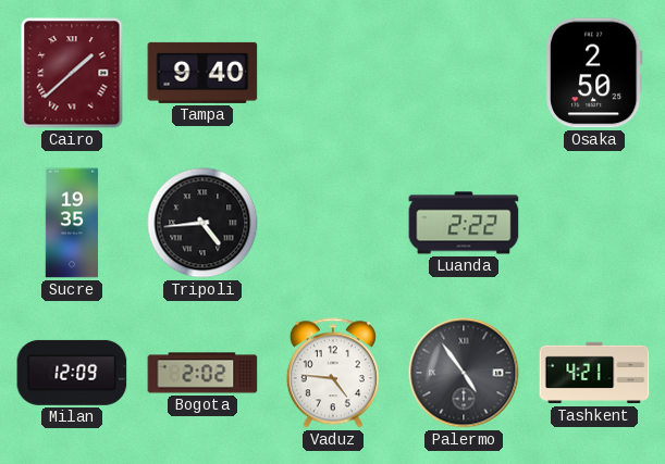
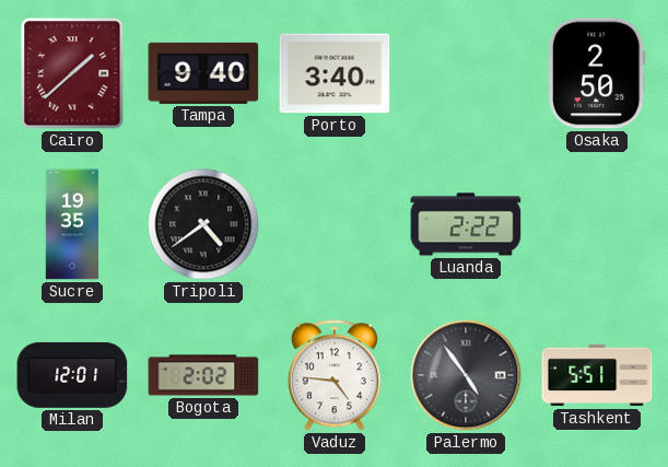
Porto: none -> 3:40 (335, 73)
Tripoli: 4:44 -> 4:39 (203, 224)
Milan: 12:09 -> 12:01 (72, 375)
Tashkent: 4:21 -> 5:51 (597, 375)
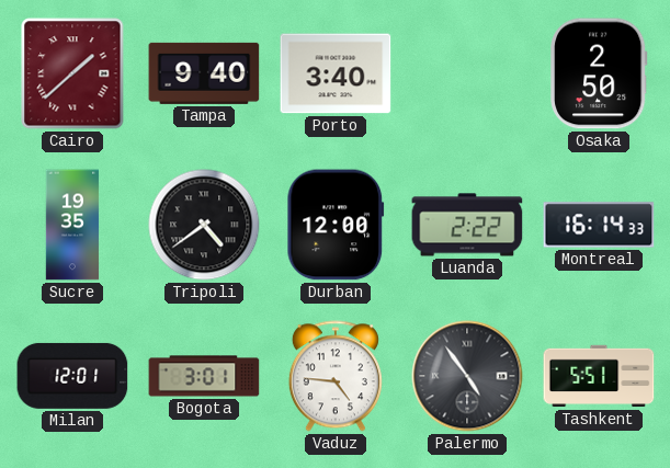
Durban: none -> 12:00 (336, 225)
Montreal: none -> 16:14 (599, 225)
Bogota: 2:02 -> 3:01 (204, 376)
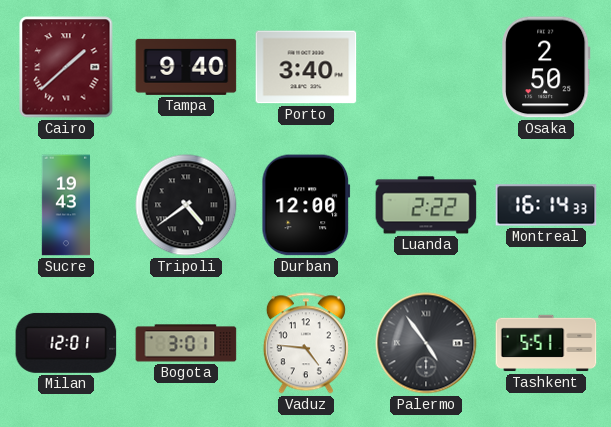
Sucre: 19:35 -> 19:43 (66, 205)
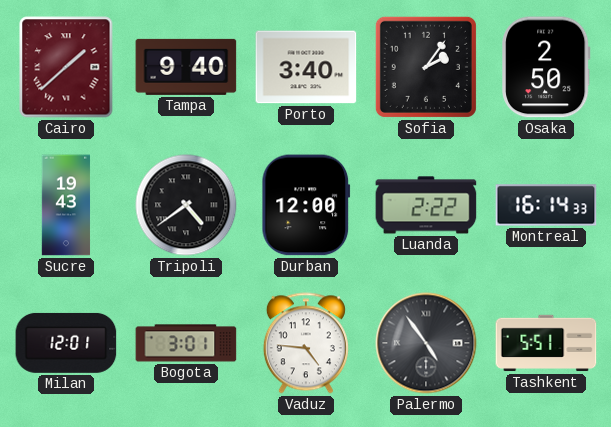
Sofia: none -> 2:06 (426, 67)
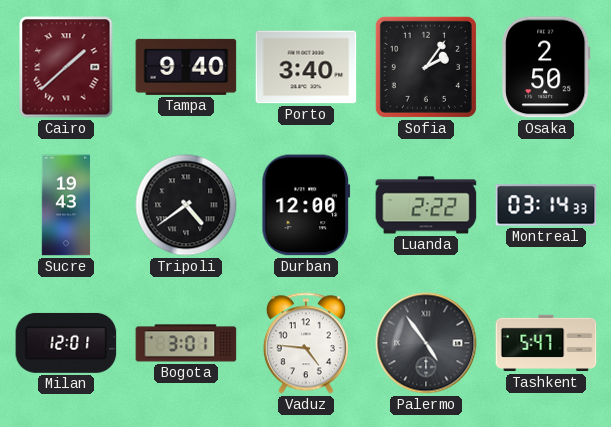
Montreal: 16:14 -> 03:14 (546, 205)
Tashkent: 5:51 -> 5:47 (546, 343)
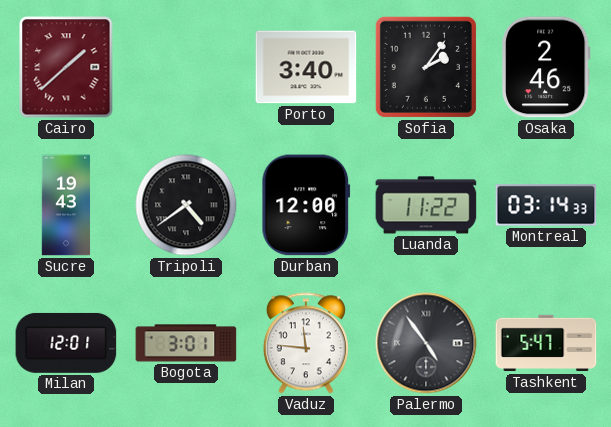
Tampa: 9:40 -> none (186, 67)
Osaka: 2:50 -> 2:46 (546, 67)
Luanda: 2:22 -> 11:22 (426, 205)
Vaduz: 4:46 -> 11:46 (306, 343)
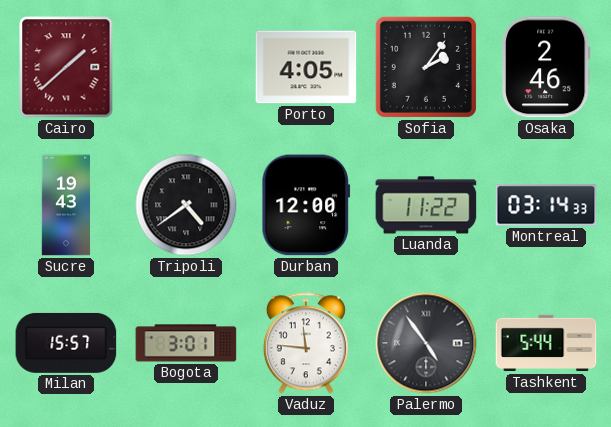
Porto: 3:40 -> 4:05 (306, 67)
Milan: 12:01 -> 15:57 (66, 343)
Tashkent: 5:47 -> 5:44 (546, 343)
